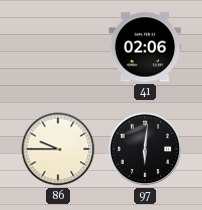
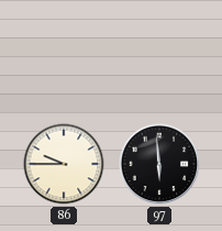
41: 02:06 -> none (145, 47)
97: 6:01 -> 5:59 (159, 164)
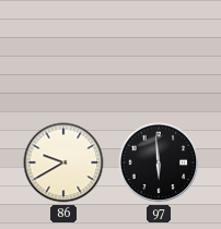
86: 9:45 -> 9:40 (63, 162)
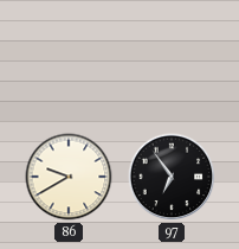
97: 5:59 -> 6:54 (172, 177)
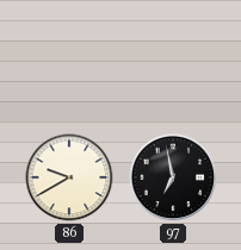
97: 6:54 -> 6:58 (173, 177)
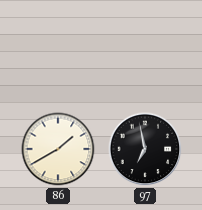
86: 9:40 -> 1:40 (58, 149)
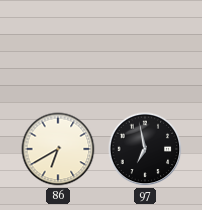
86: 1:40 -> 6:40 (58, 149)
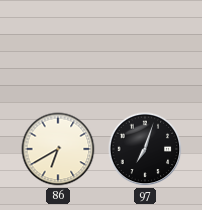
97: 6:58 -> 7:03 (145, 149)
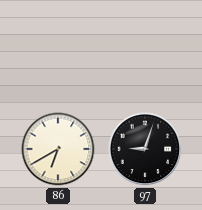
97: 7:03 -> 9:03 (145, 149)
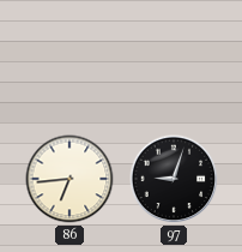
86: 6:40 -> 6:44 (69, 179)
